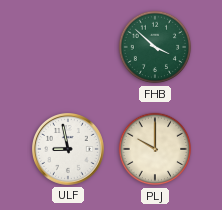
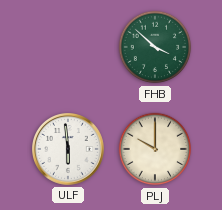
ULF: 8:58 -> 5:59 (69, 150)
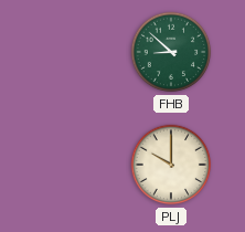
FHB: 3:52 -> 8:52 (171, 52)
ULF: 5:59 -> none (69, 150)
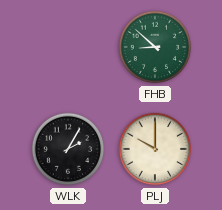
WLK: none -> 2:05 (68, 149)
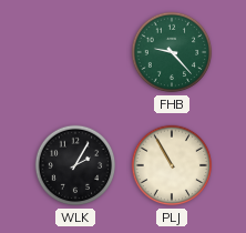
FHB: 8:52 -> 9:23 (172, 52)
PLJ: 10:00 -> 10:55 (172, 165)
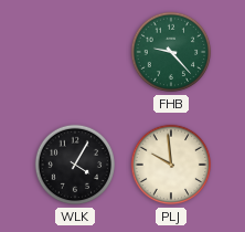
WLK: 2:05 -> 4:05 (75, 165)
PLJ: 10:55 -> 9:59 (171, 165)
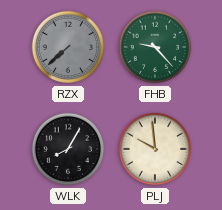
RZX: none -> 7:38 (68, 47)
WLK: 4:05 -> 8:05 (68, 149)
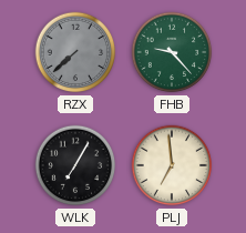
WLK: 8:05 -> 7:05 (75, 165)
PLJ: 9:59 -> 6:59 (172, 165)
